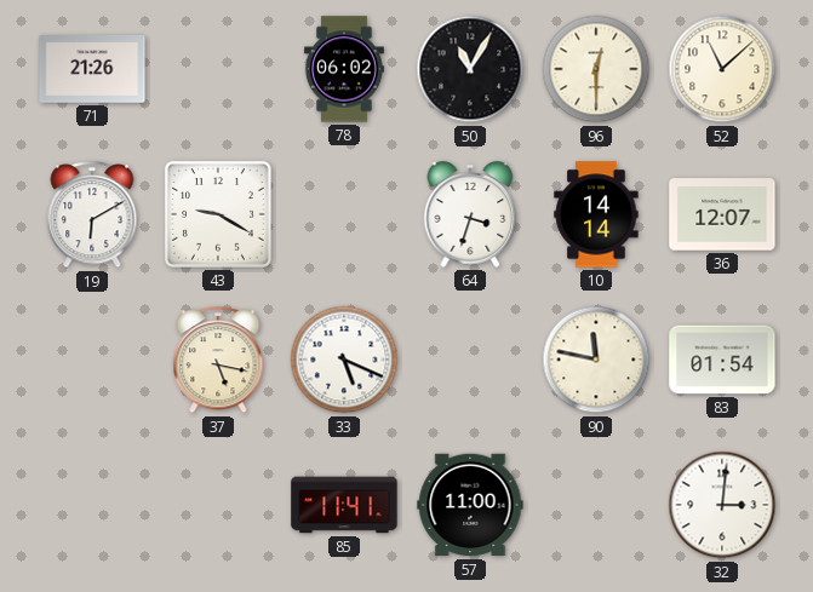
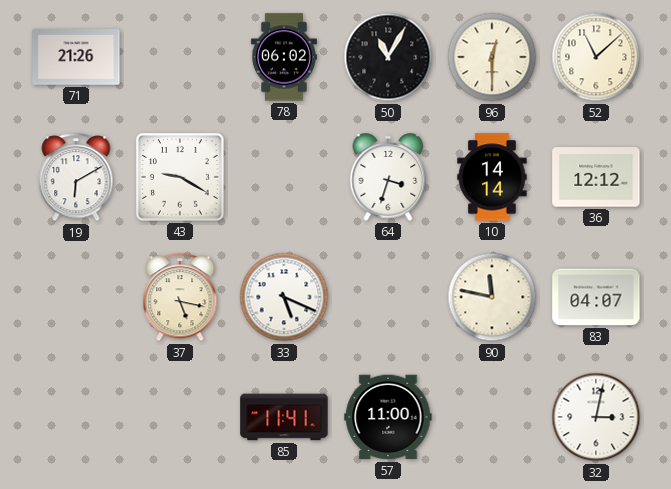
36: 12:07 -> 12:12 (596, 177)
83: 01:54 -> 04:07 (596, 297)
32: 3:01 -> 3:02 (596, 417)
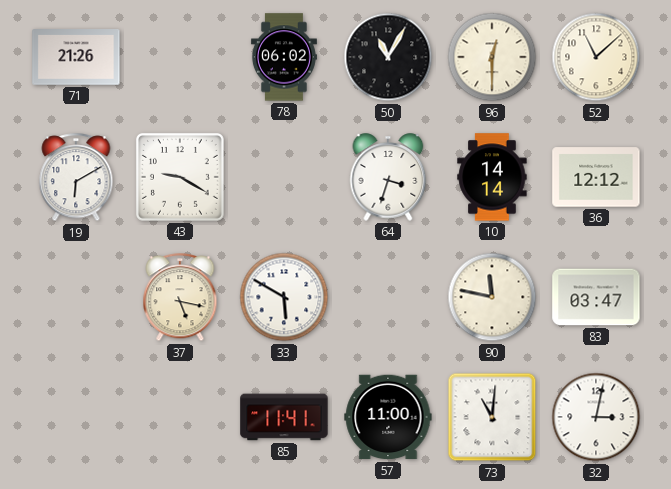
33: 5:19 -> 5:50 (284, 297)
83: 04:07 -> 03:47 (596, 297)
73: none -> 11:01 (492, 417)
